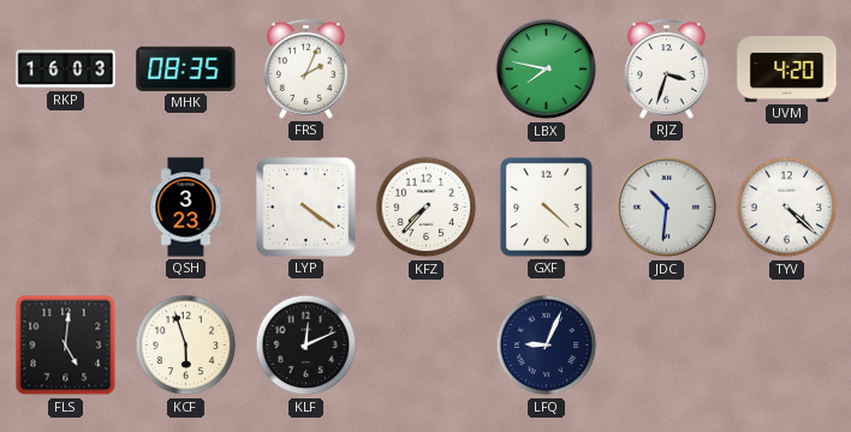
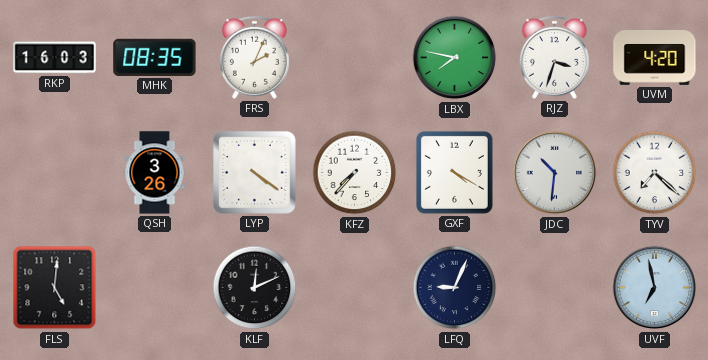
QSH: 3:23 -> 3:26 (155, 173)
GXF: 4:22 -> 4:20 (454, 172)
TYV: 4:22 -> 7:22 (655, 173)
KCF: 5:57 -> none (186, 346)
UVF: none -> 6:58 (655, 288)
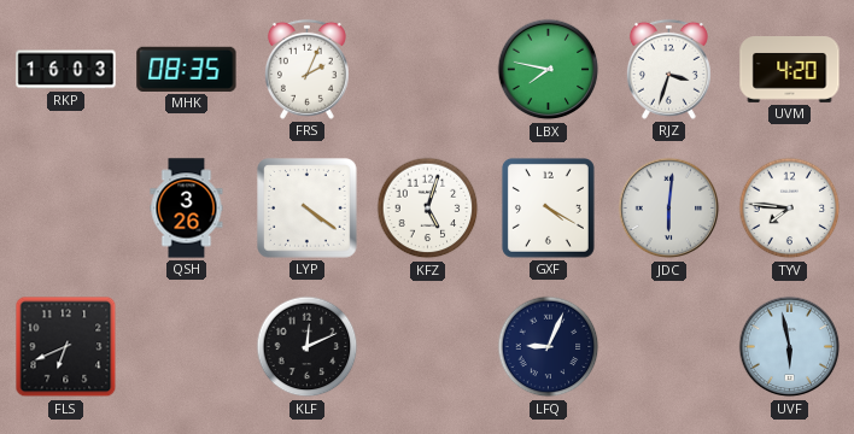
KFZ: 7:37 -> 5:03 (428, 209)
JDC: 10:31 -> 6:01 (669, 209)
TYV: 7:22 -> 7:46 (790, 209)
FLS: 5:01 -> 6:41 (66, 347)
UVF: 6:58 -> 5:58 (790, 347)
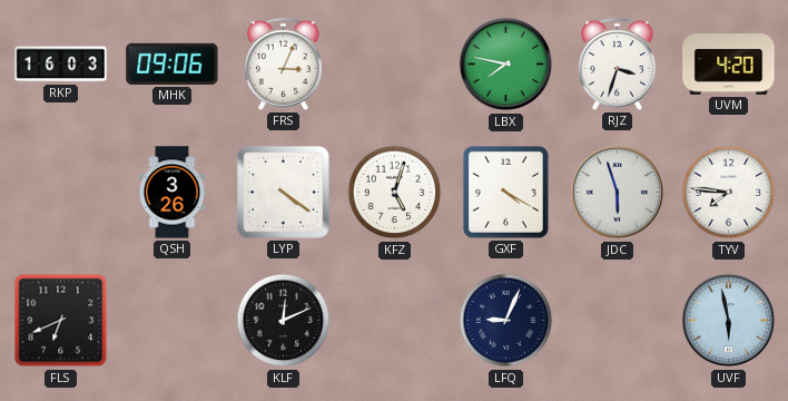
MHK: 08:35 -> 09:06 (173, 63)
FRS: 2:04 -> 3:04 (283, 63)
JDC: 6:01 -> 5:57 (618, 193)
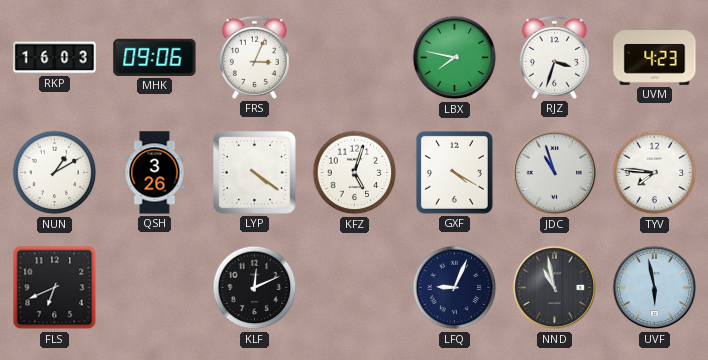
UVM: 4:20 -> 4:23 (655, 58)
NUN: none -> 1:10 (55, 173)
JDC: 5:57 -> 10:57 (555, 173)
NND: none -> 10:58 (555, 288)
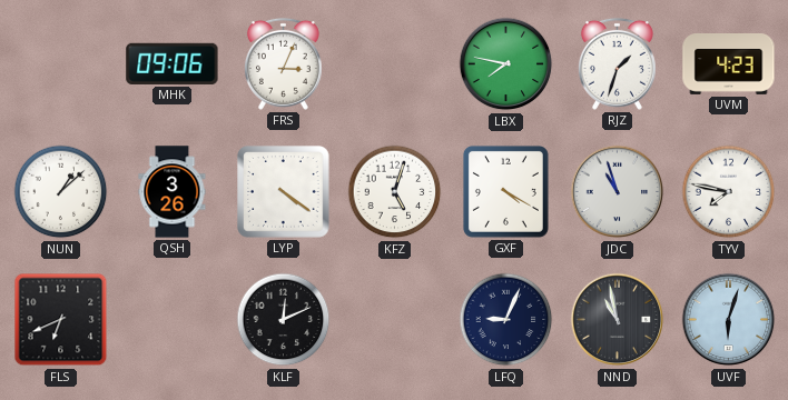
RKP: 16:03 -> none (55, 58)
RJZ: 3:33 -> 1:33 (617, 63)
NUN: 1:10 -> 1:08 (61, 192)
TYV: 7:46 -> 7:47 (729, 192)
UVF: 5:58 -> 6:03 (729, 320)
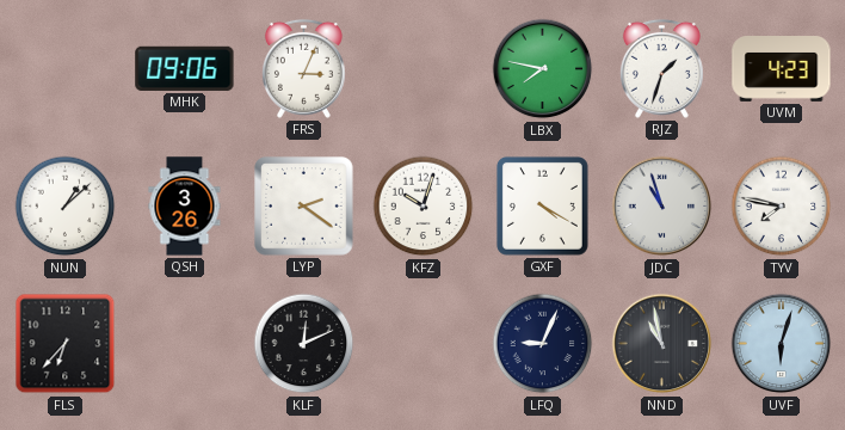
LYP: 4:21 -> 2:21 (304, 207)
KFZ: 5:03 -> 10:03 (424, 207)
FLS: 6:41 -> 6:37 (66, 344)
